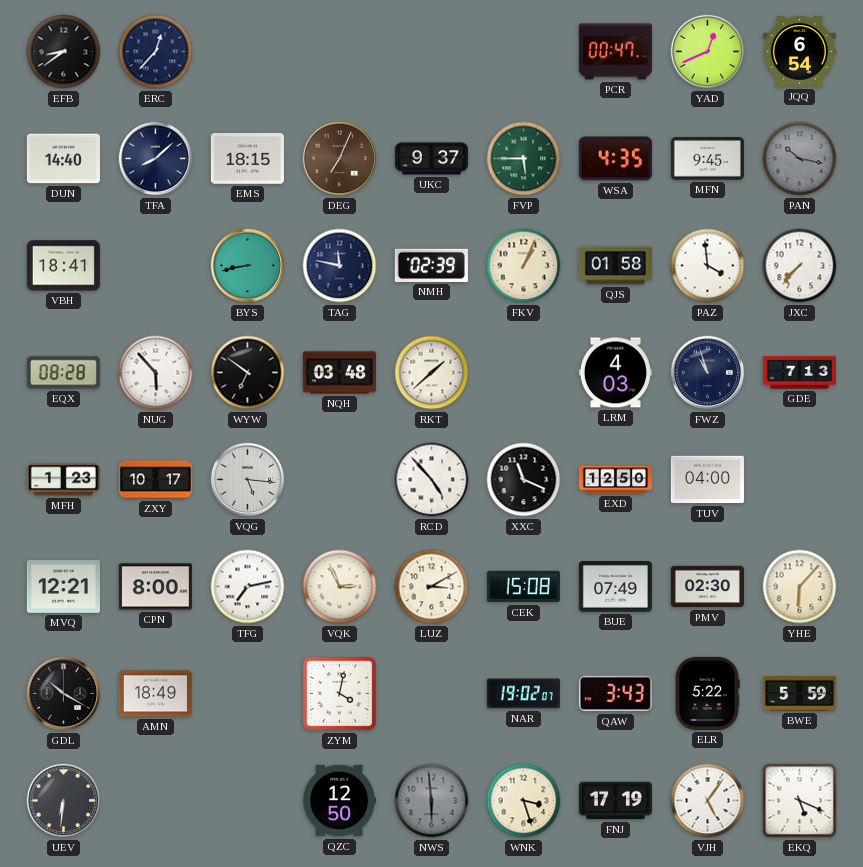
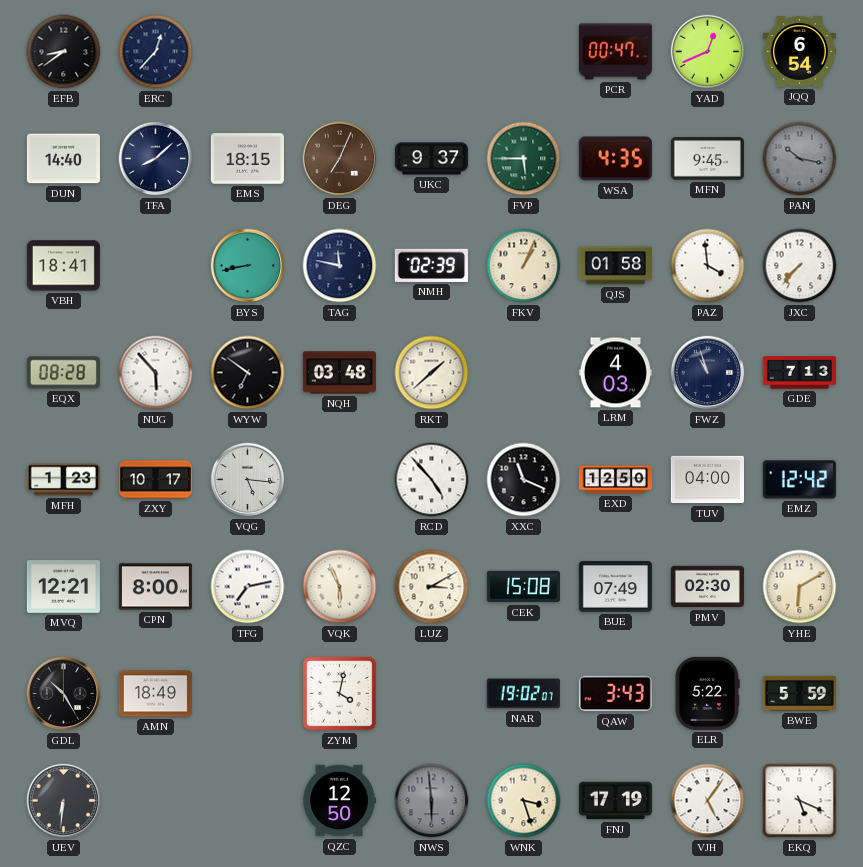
EMZ: none -> 12:42 (799, 480)
VQK: 2:56 -> 5:56 (340, 587)
YHE: 6:07 -> 6:10 (800, 587)
GDL: 10:20 -> 10:25 (64, 694)
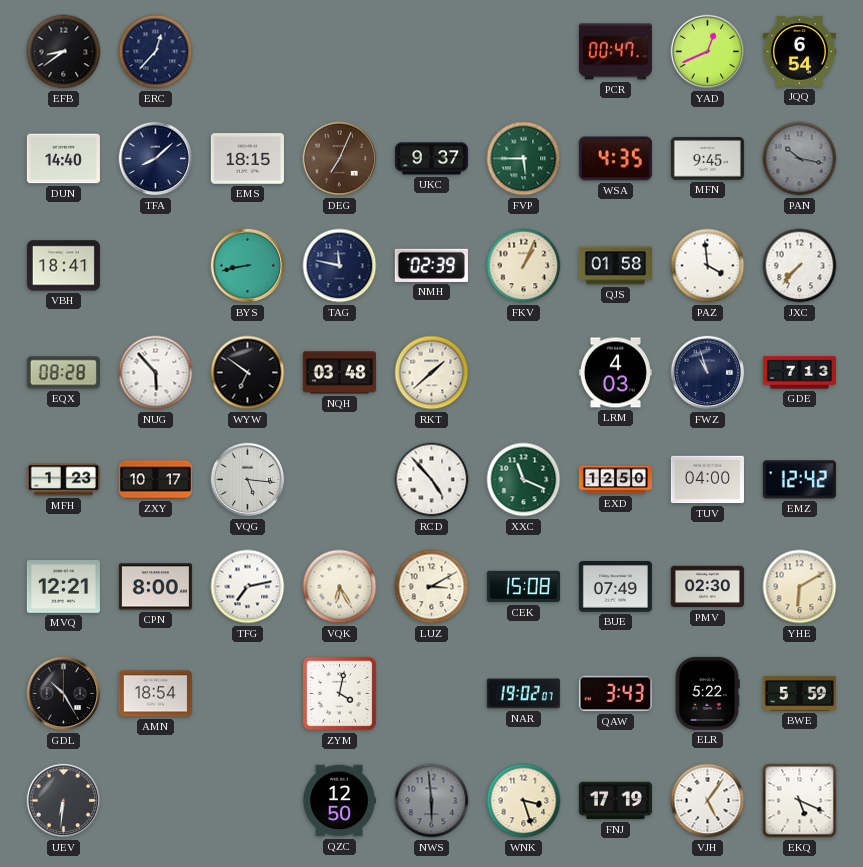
XXC dial: black -> green (524, 480)
VQK: 5:56 -> 6:25 (340, 587)
AMN: 18:49 -> 18:54 (155, 694)
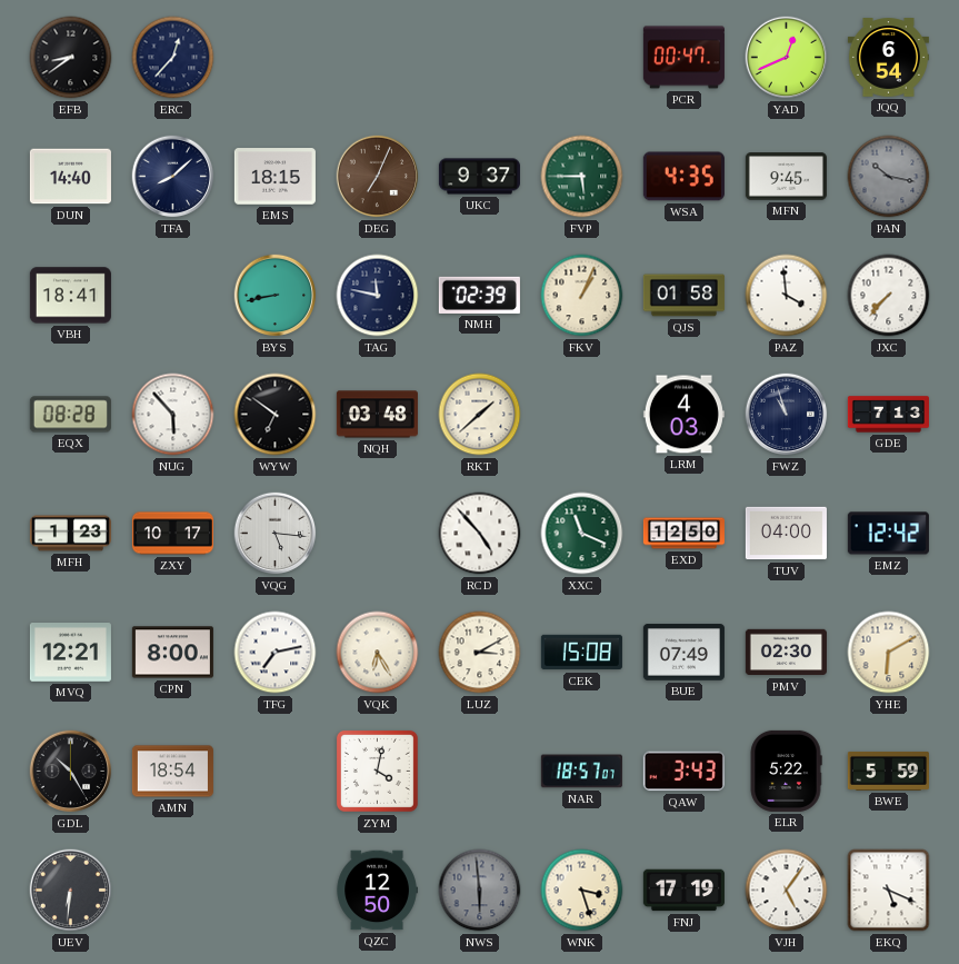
NAR: 19:02 -> 18:57 (581, 772)
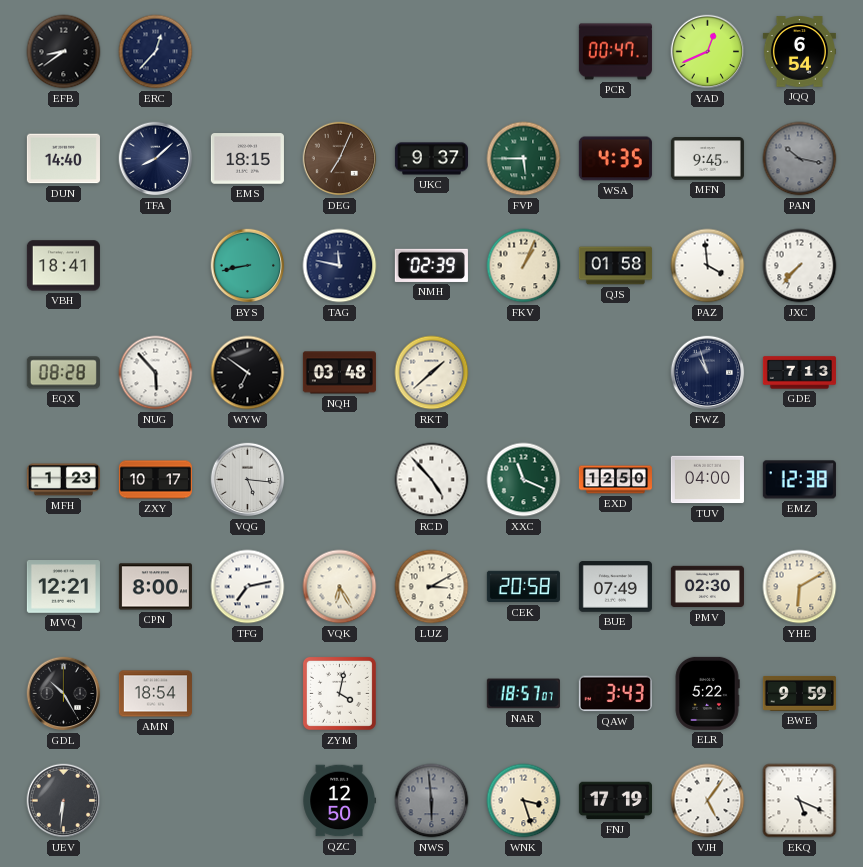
LRM: 4:03 -> none (683, 415)
EMZ: 12:42 -> 12:38 (799, 480)
CEK: 15:08 -> 20:58 (523, 587)
BWE: 5:59 -> 9:59 (799, 693)
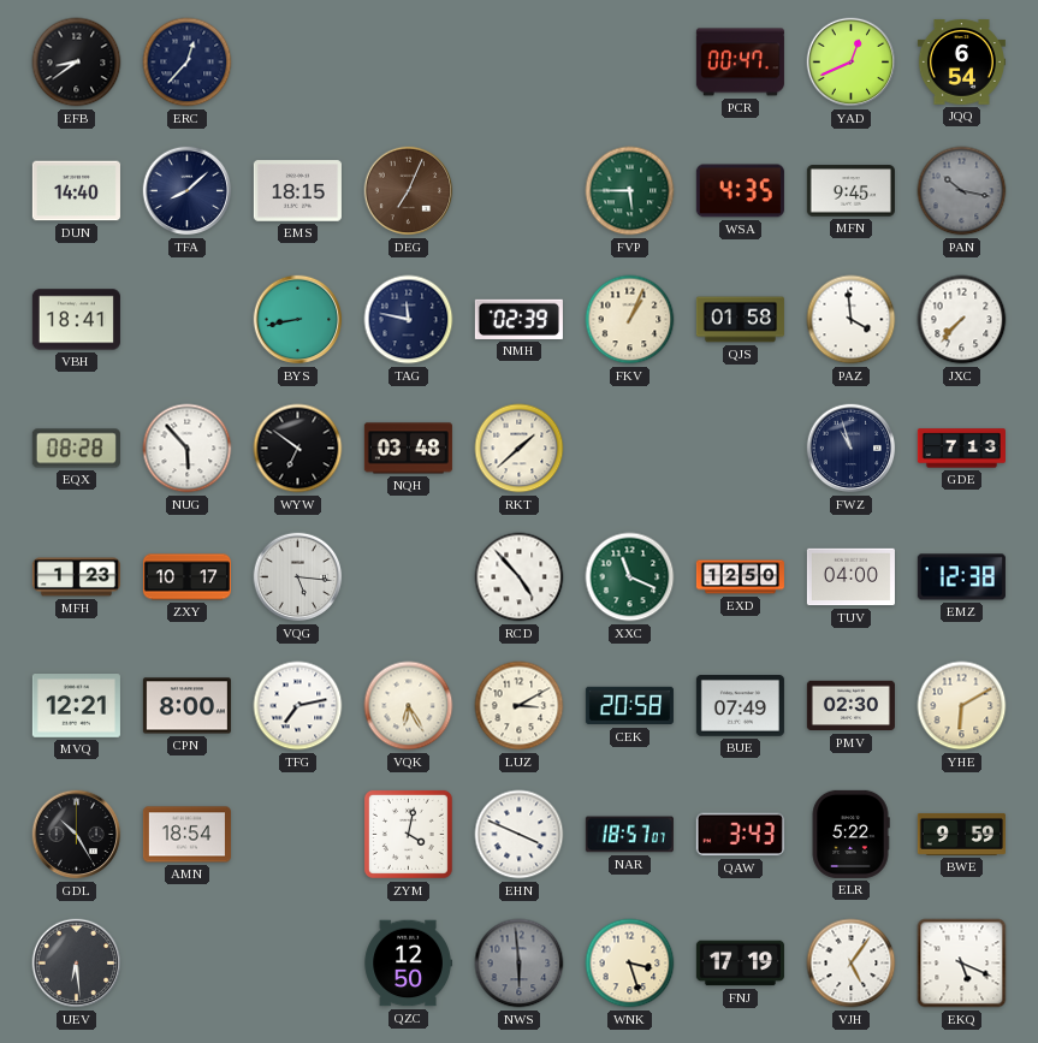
UKC: 9:37 -> none (431, 159)
EHN: none -> 3:49 (520, 835)
UEV: 6:31 -> 6:29 (77, 964)
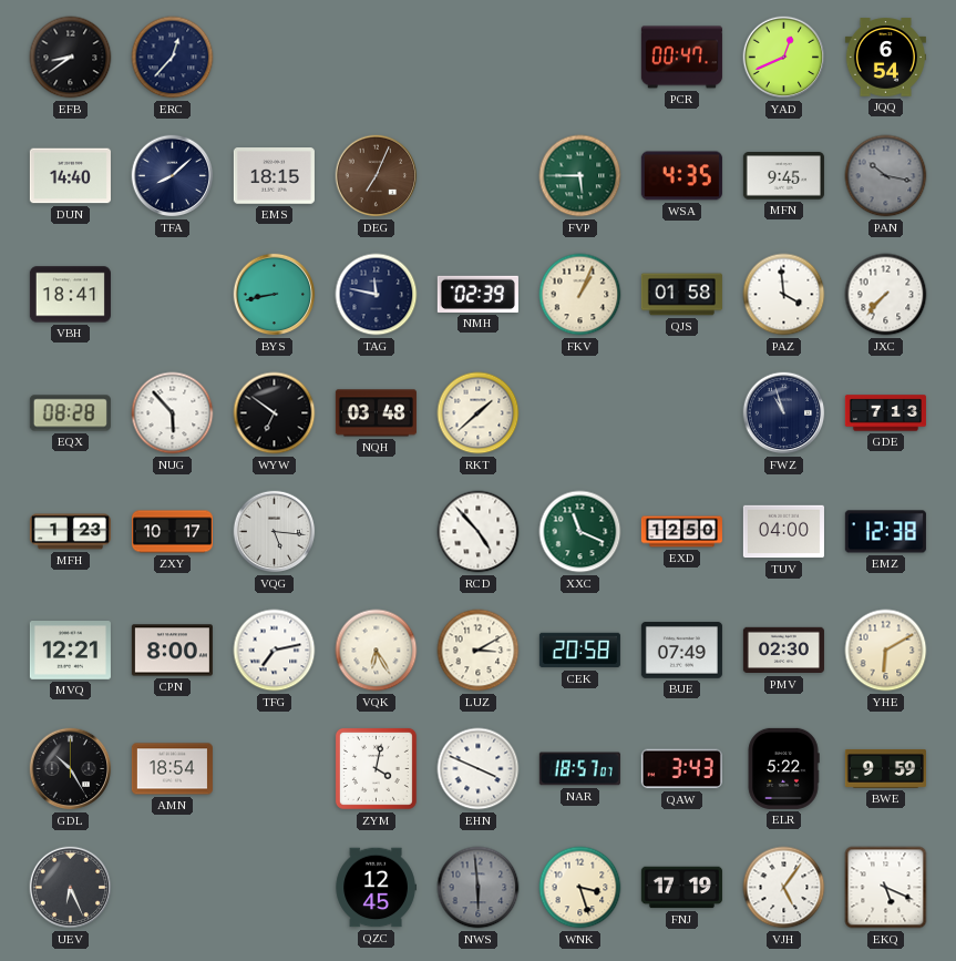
UEV: 6:29 -> 6:26 (71, 888)
QZC: 12:50 -> 12:45 (376, 888)
